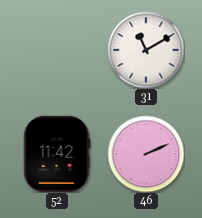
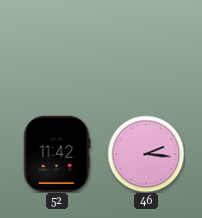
31: 11:10 -> none (146, 50)
46: 2:11 -> 2:16 (146, 154)
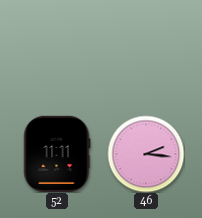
52: 11:42 -> 11:11 (57, 153)
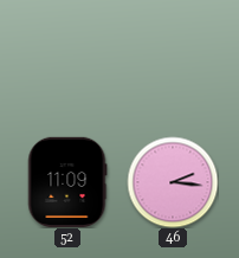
52: 11:11 -> 11:09 (67, 181)
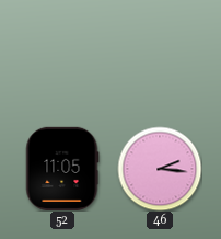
52: 11:09 -> 11:05 (62, 168)
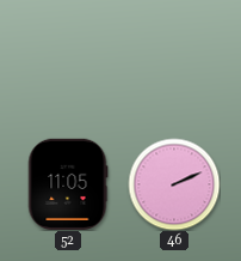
46: 2:16 -> 2:11 (174, 184)
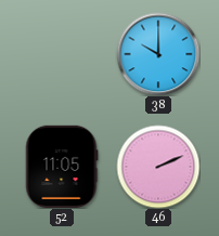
38: none -> 10:00 (158, 54)
